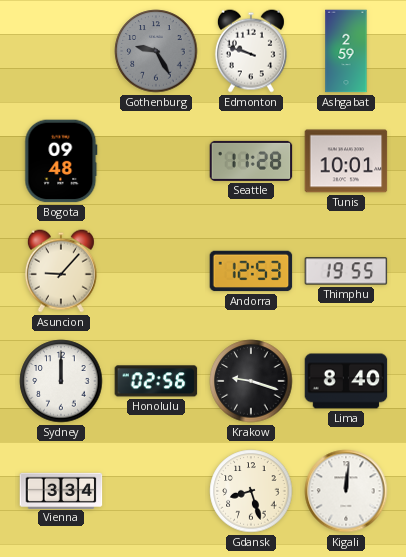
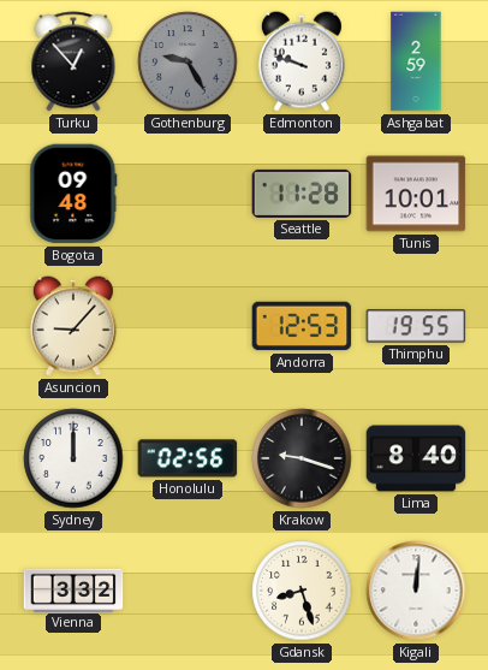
Turku: none -> 12:53 (73, 61)
Vienna: 3:34 -> 3:32 (73, 589)
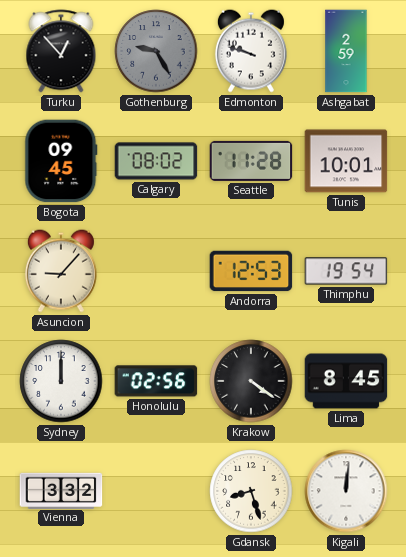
Bogota: 09:48 -> 09:45 (61, 161)
Calgary: none -> 08:02 (156, 161)
Thimphu: 19:55 -> 19:54 (346, 271)
Krakow: 9:18 -> 4:21 (251, 381)
Lima: 8:40 -> 8:45 (346, 381)
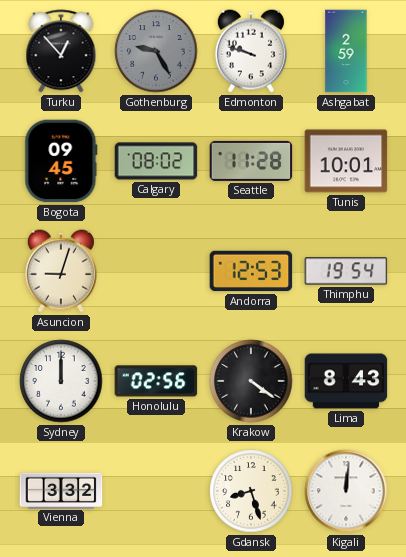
Asuncion: 9:07 -> 9:03 (61, 271)
Lima: 8:45 -> 8:43 (346, 381)
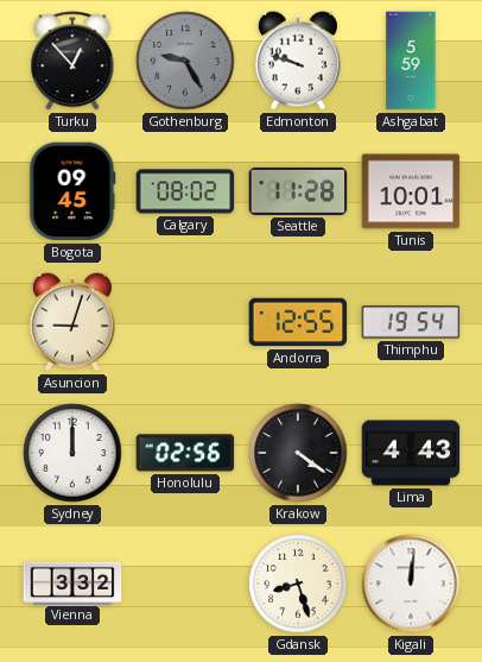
Ashgabat: 2:59 -> 5:59 (411, 61)
Andorra: 12:53 -> 12:55 (298, 322)
Lima: 8:43 -> 4:43 (411, 453)
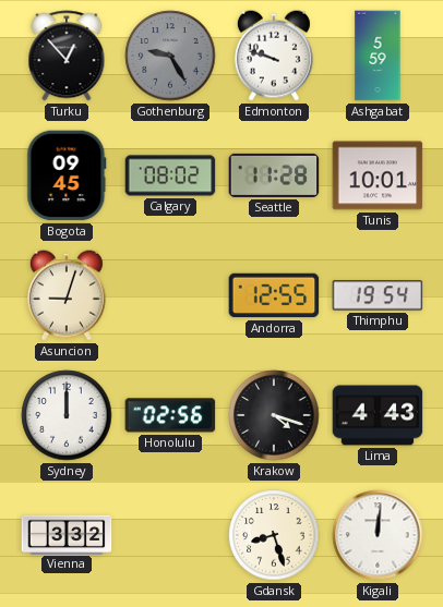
Krakow: 4:21 -> 4:18 (274, 415)
